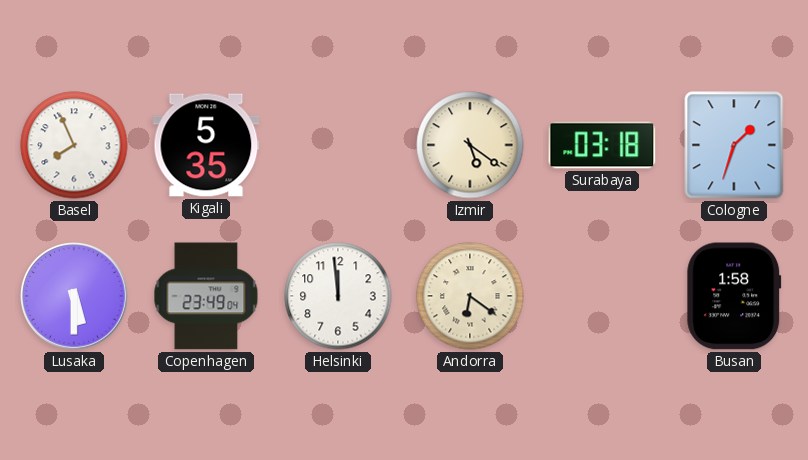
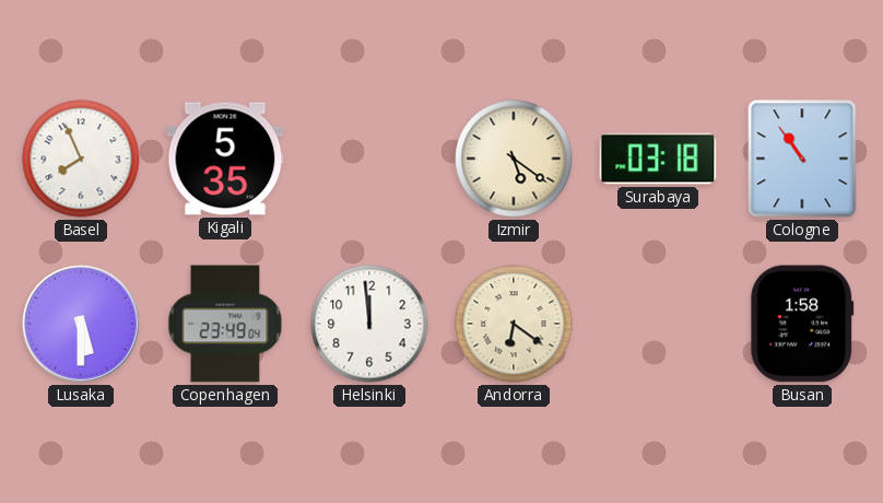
Cologne: 1:33 -> 10:54 (802, 159)
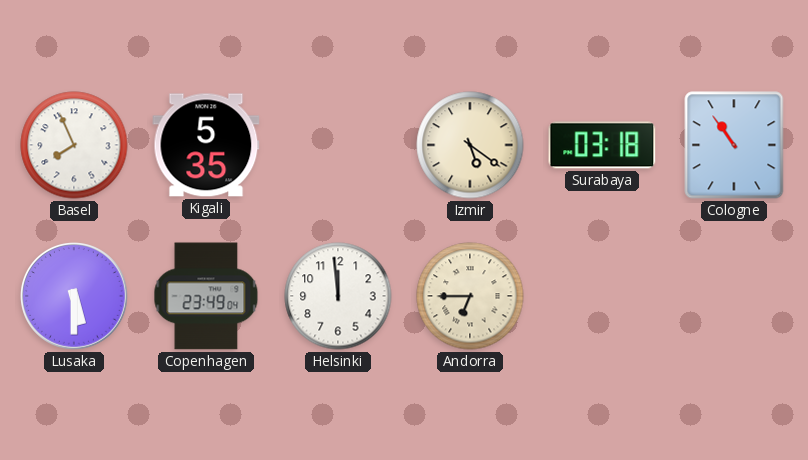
Andorra: 6:21 -> 6:45 (470, 296)
Busan: 1:58 -> none (802, 324)
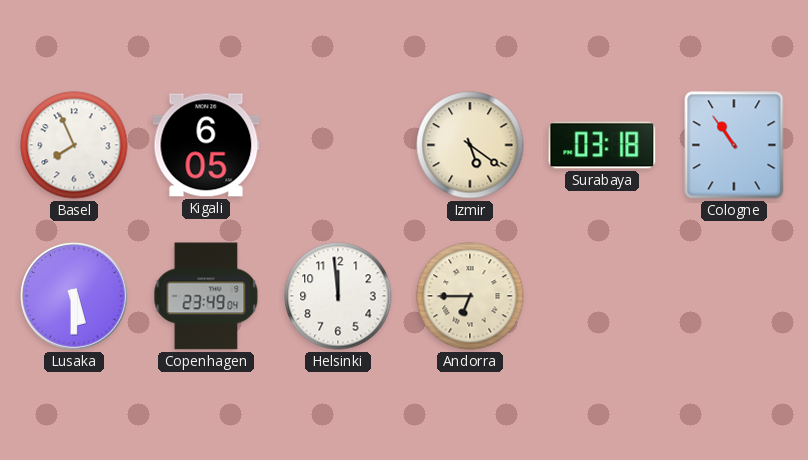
Kigali: 5:35 -> 6:05 (206, 145)
